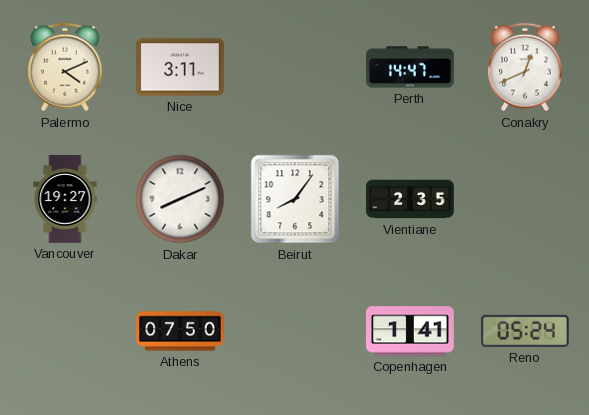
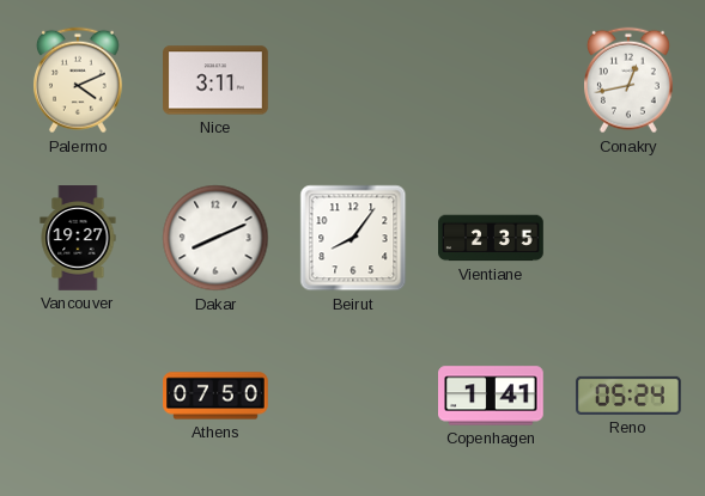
Perth: 14:47 -> none (410, 67)
Conakry: 12:41 -> 12:43 (628, 80)
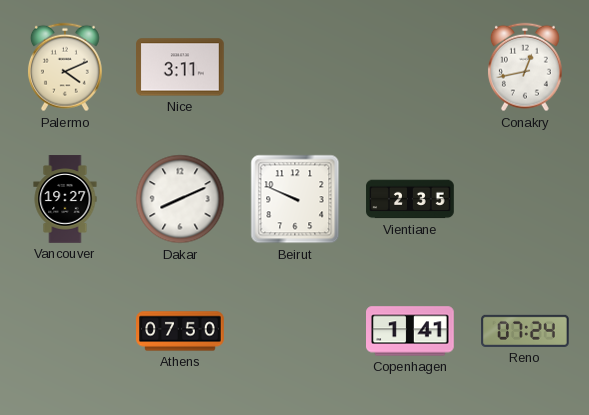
Beirut: 8:06 -> 9:49 (295, 199)
Reno: 05:24 -> 07:24 (525, 331)
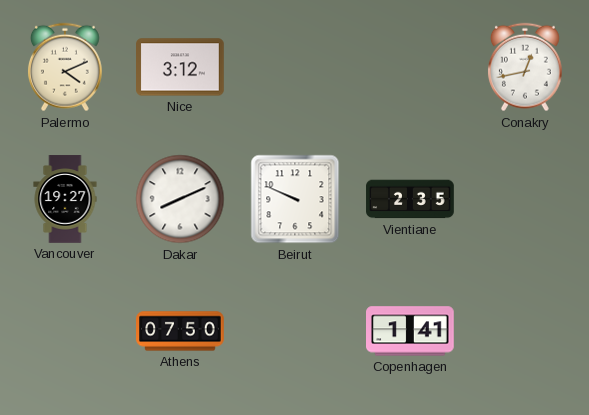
Nice: 3:11 -> 3:12 (180, 67)
Reno: 07:24 -> none (525, 331)
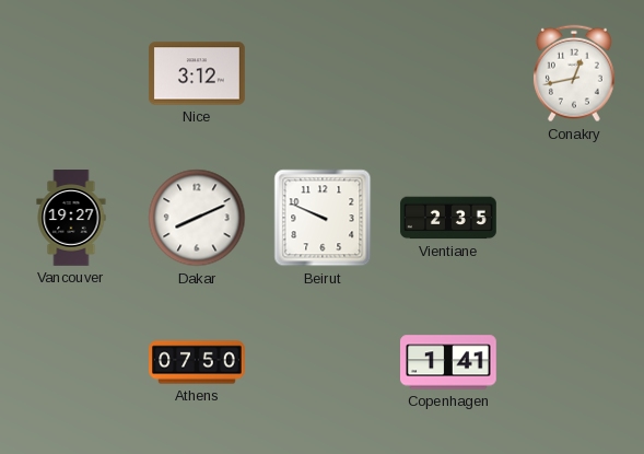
Palermo: 4:11 -> none (65, 67)
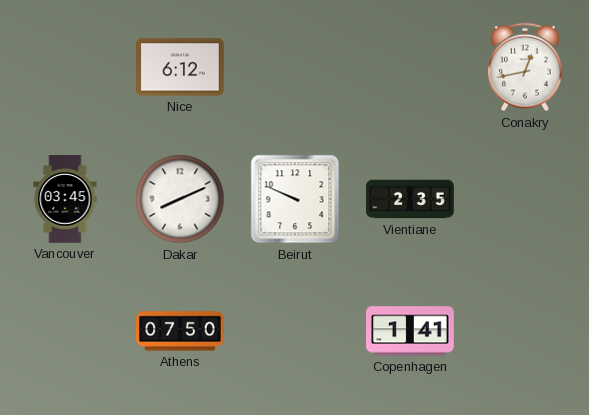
Nice: 3:12 -> 6:12 (180, 67)
Vancouver: 19:27 -> 03:45 (65, 199)
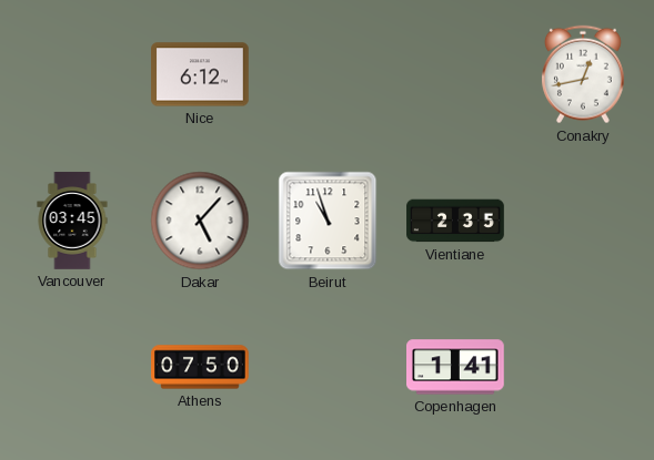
Dakar: 8:11 -> 5:07 (200, 221)
Beirut: 9:49 -> 10:57 (328, 221)
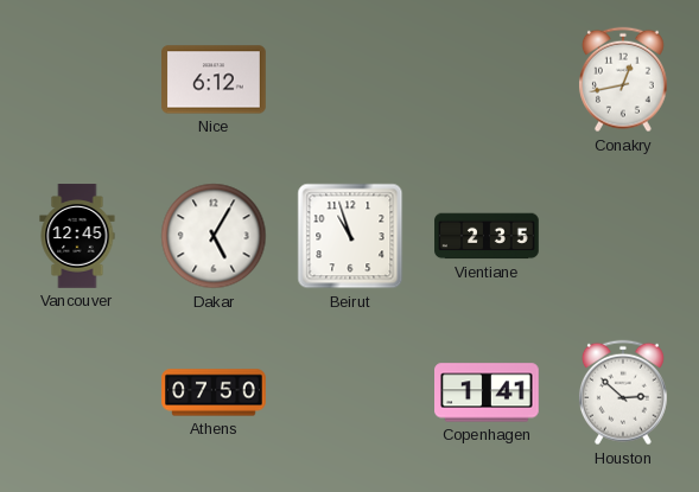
Vancouver: 03:45 -> 12:45 (77, 236)
Dakar: 5:07 -> 5:05 (214, 236)
Houston: none -> 2:52 (623, 392)
